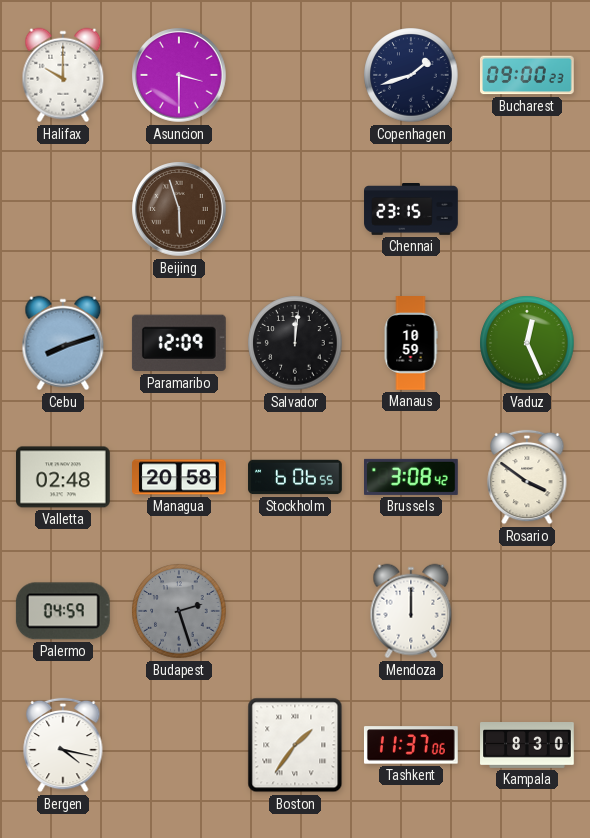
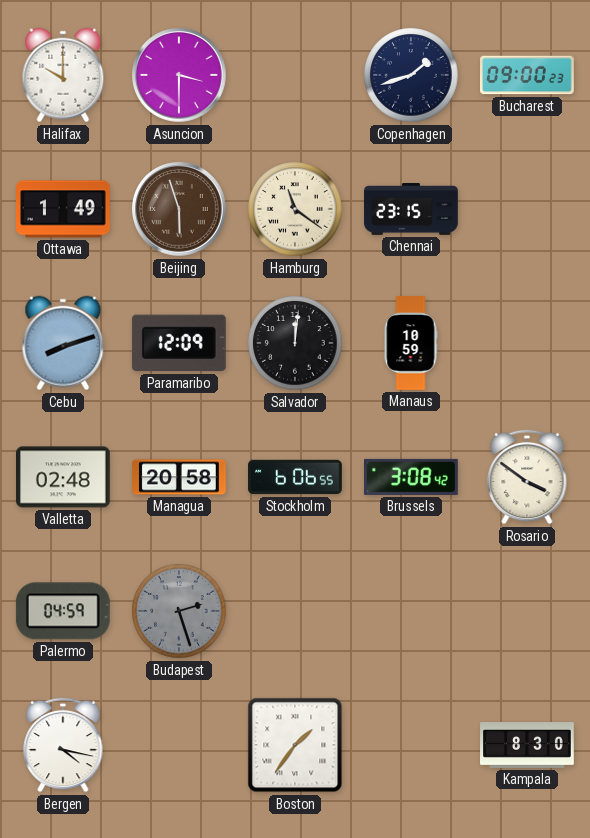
Ottawa: none -> 1:49 (64, 209)
Hamburg: none -> 11:21 (295, 209)
Vaduz: 12:26 -> none (527, 343)
Mendoza: 12:00 -> none (411, 611)
Tashkent: 11:37 -> none (411, 745)
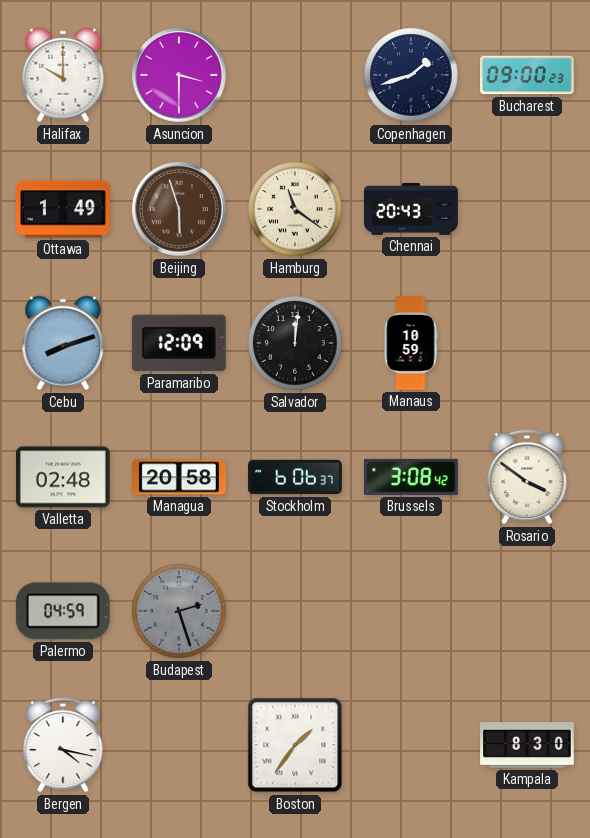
Chennai: 23:15 -> 20:43 (411, 210)
Stockholm: 6:06:55 -> 6:06:37 (295, 477)
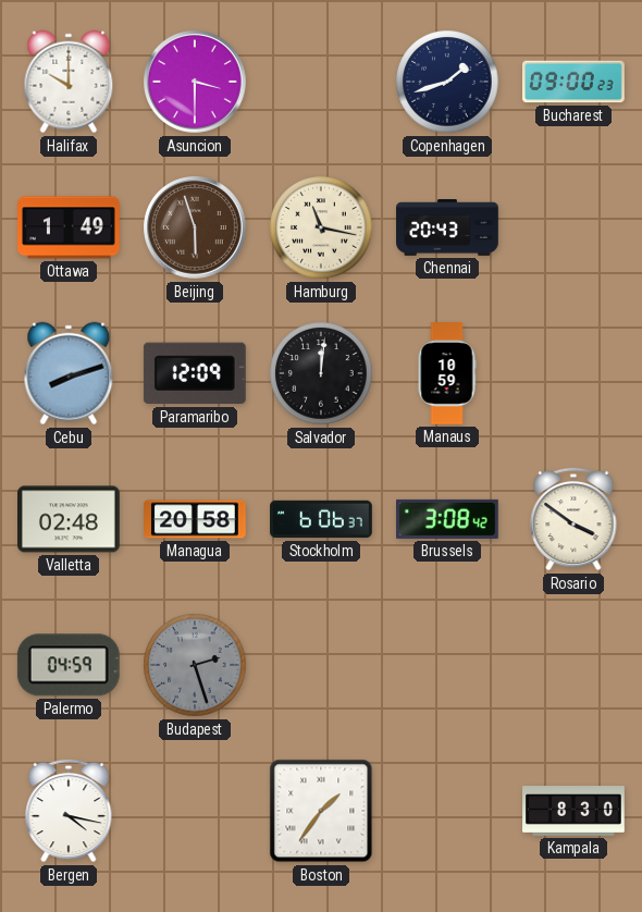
Hamburg: 11:21 -> 11:17 (321, 227)
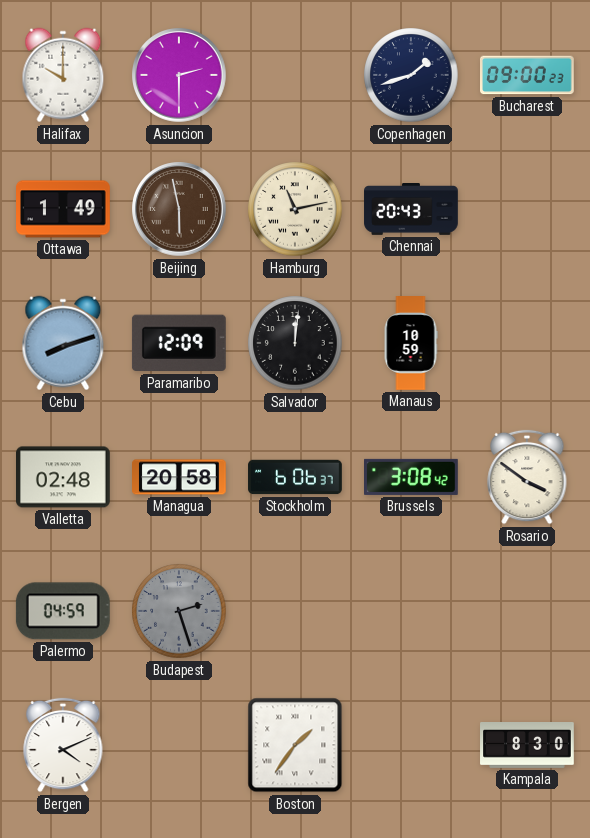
Asuncion: 3:30 -> 2:30 (179, 75)
Beijing: 5:57 -> 5:58 (179, 209)
Hamburg: 11:17 -> 11:13 (295, 209)
Bergen: 4:17 -> 4:11 (63, 745)
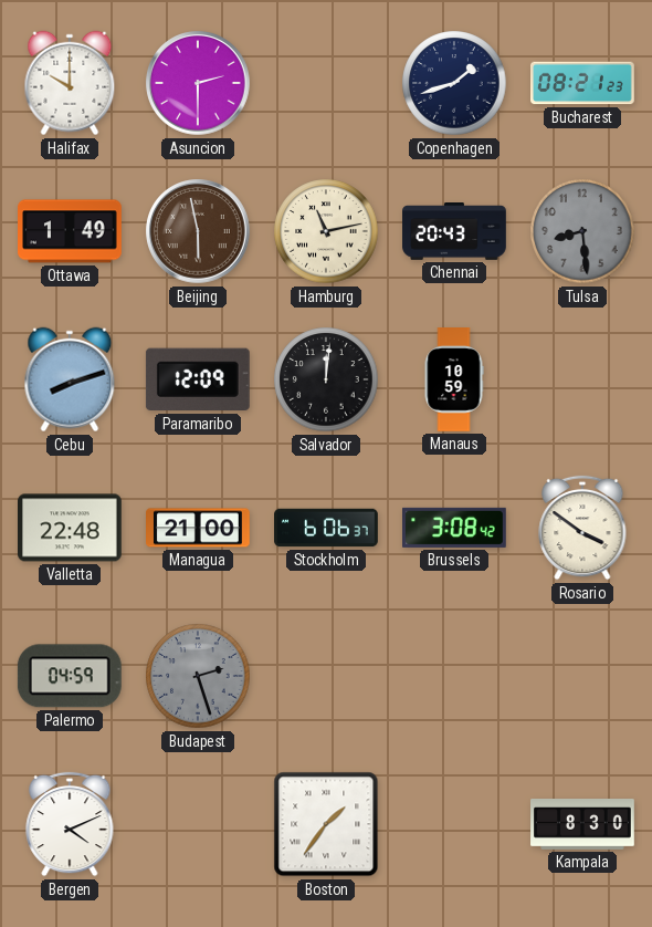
Bucharest: 09:00 -> 08:21 (583, 83)
Tulsa: none -> 8:29 (582, 231)
Valletta: 02:48 -> 22:48 (71, 528)
Managua: 20:58 -> 21:00 (199, 528)
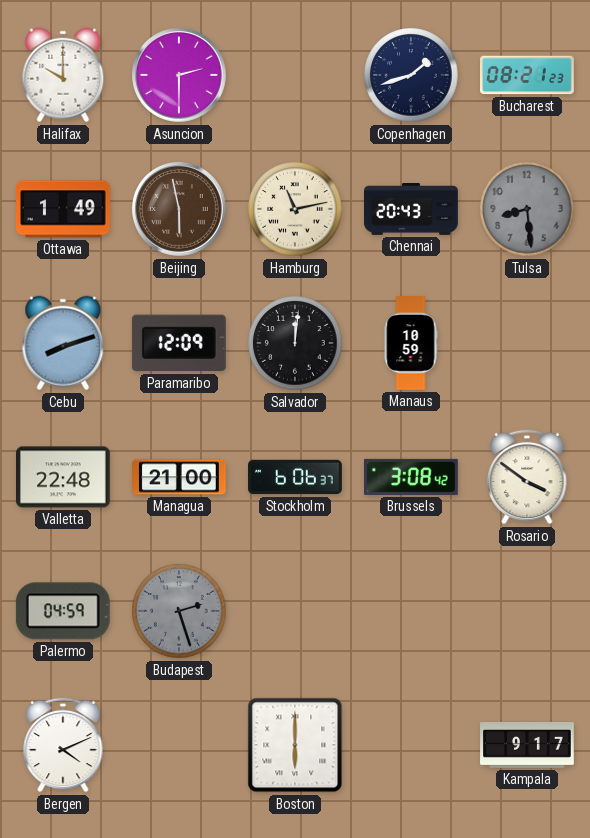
Boston: 1:36 -> 6:00 (295, 745)
Kampala: 8:30 -> 9:17 (527, 746)
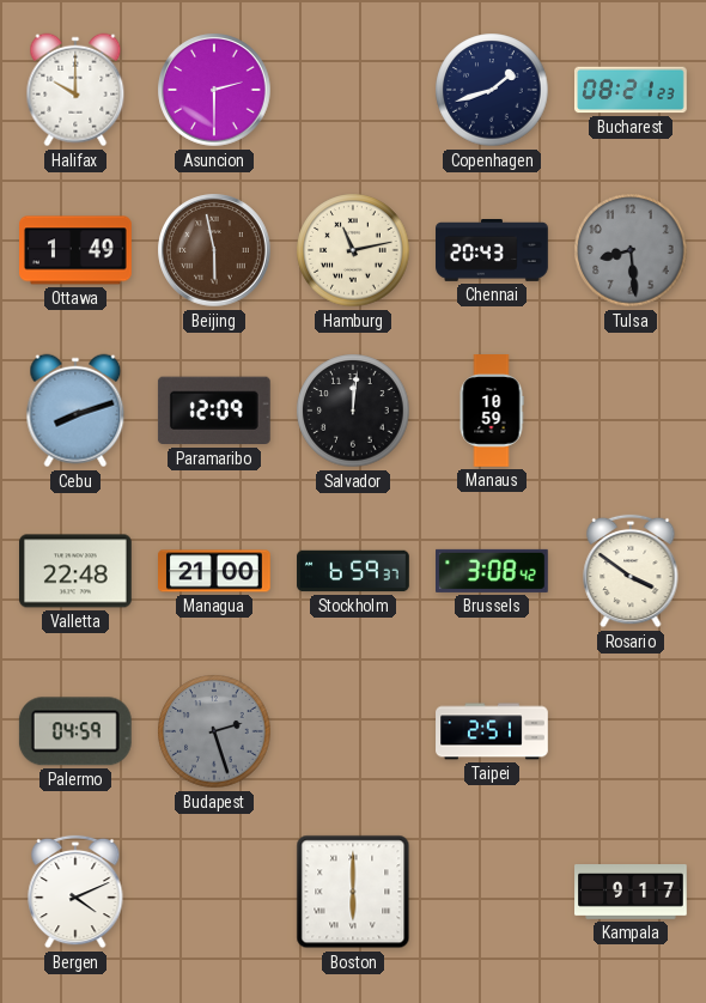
Stockholm: 6:06 -> 6:59 (353, 571)
Taipei: none -> 2:51 (492, 731)
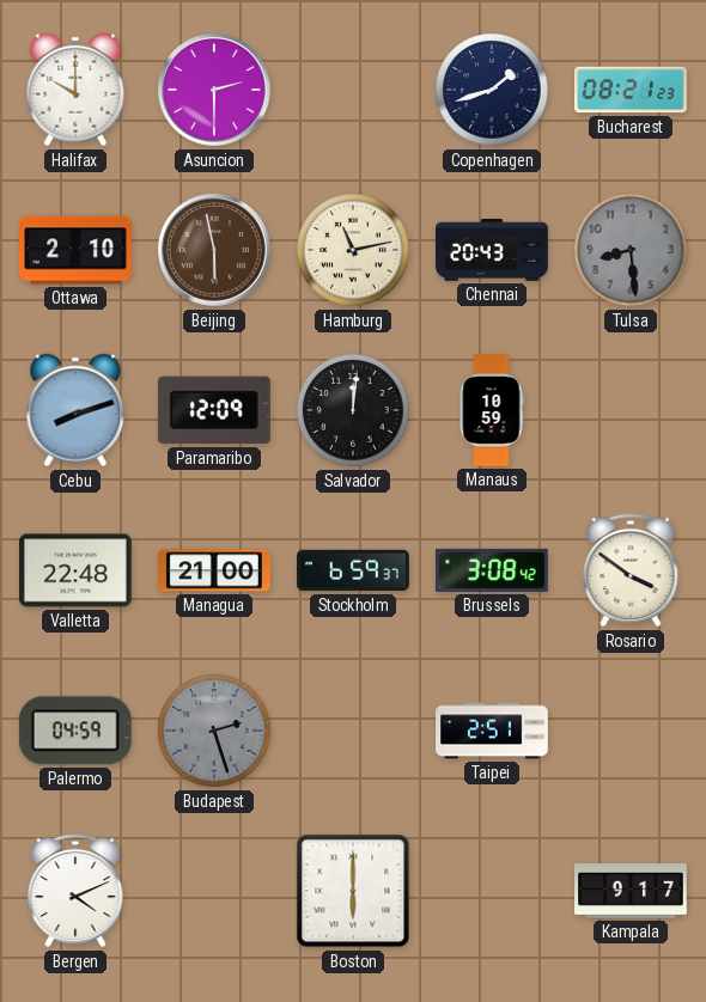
Ottawa: 1:49 -> 2:10 (77, 250)
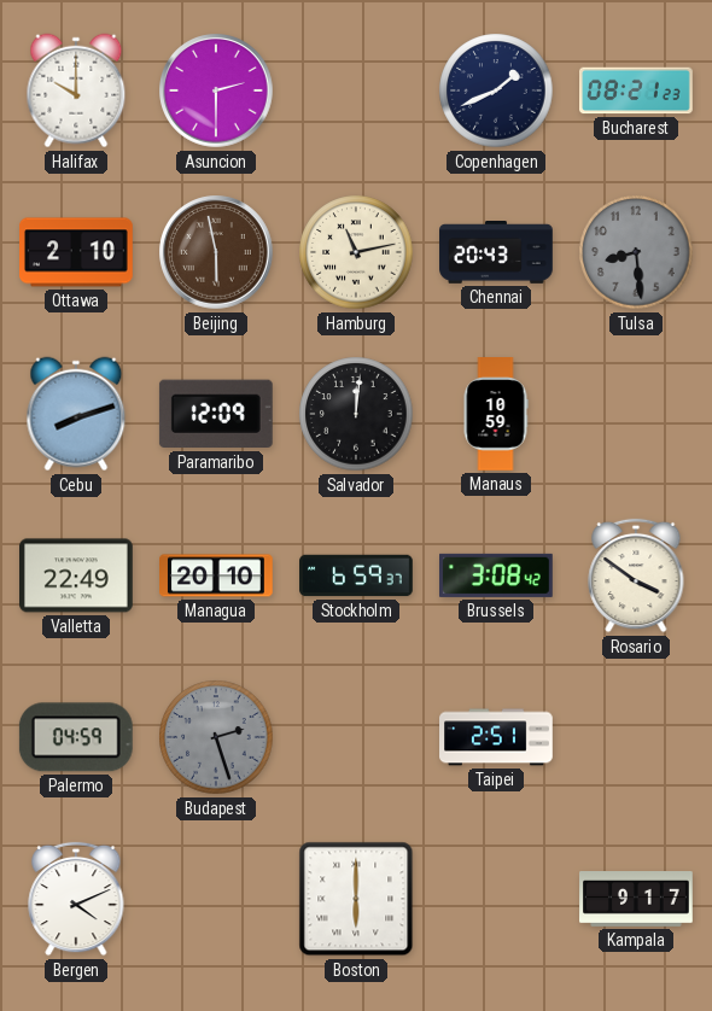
Copenhagen: 1:42 -> 1:41 (496, 90)
Valletta: 22:48 -> 22:49 (77, 575)
Managua: 21:00 -> 20:10 (217, 575)
